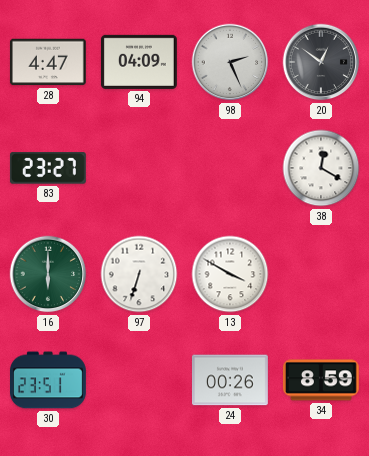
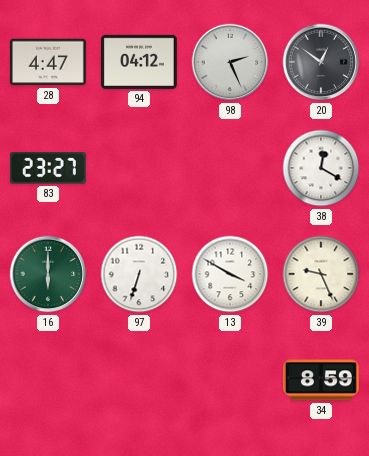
94: 04:09 -> 04:12 (139, 62)
39: none -> 9:26 (321, 274)
30: 23:51 -> none (49, 380)
24: 00:26 -> none (230, 380)
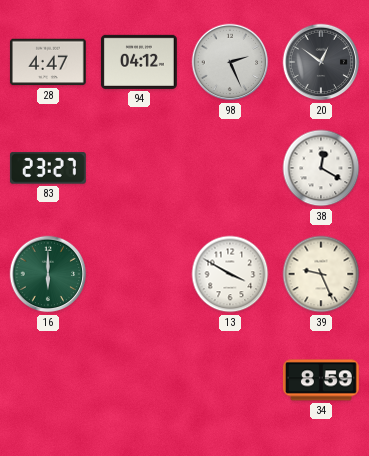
97: 6:33 -> none (139, 274)
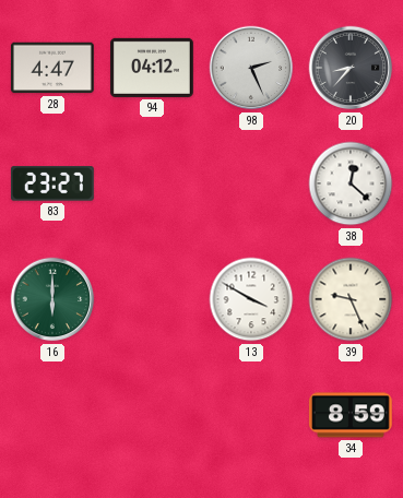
20: 12:51 -> 8:37 (351, 68)
38: 12:20 -> 12:22 (351, 183)
